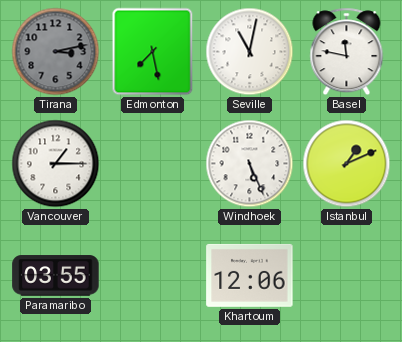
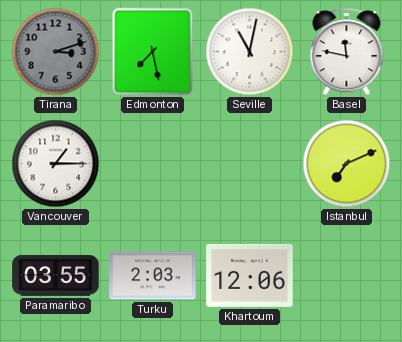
Tirana: 3:13 -> 3:12 (56, 52)
Windhoek: 5:26 -> none (250, 164)
Istanbul: 1:11 -> 7:11 (347, 164)
Turku: none -> 2:03 (153, 276)
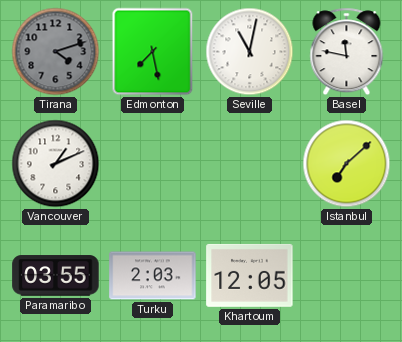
Tirana: 3:12 -> 4:12 (56, 52)
Vancouver: 1:15 -> 1:11 (56, 164)
Istanbul: 7:11 -> 7:08 (347, 164)
Khartoum: 12:06 -> 12:05 (250, 275)
